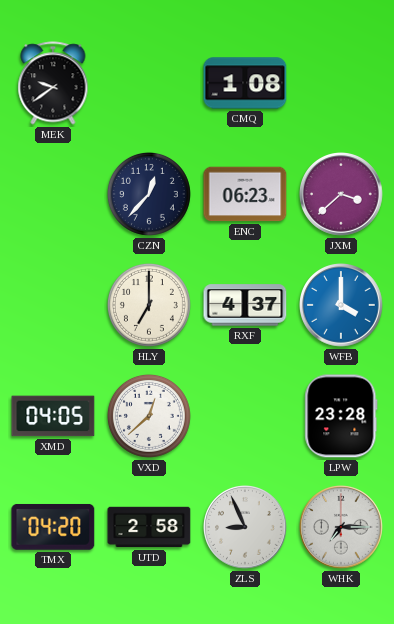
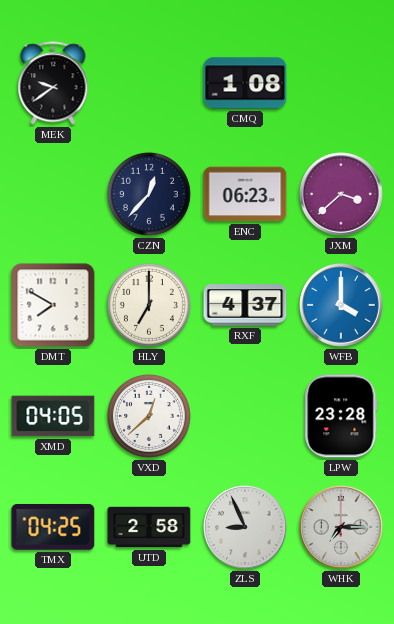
DMT: none -> 7:50 (53, 305)
TMX: 04:20 -> 04:25 (53, 527)
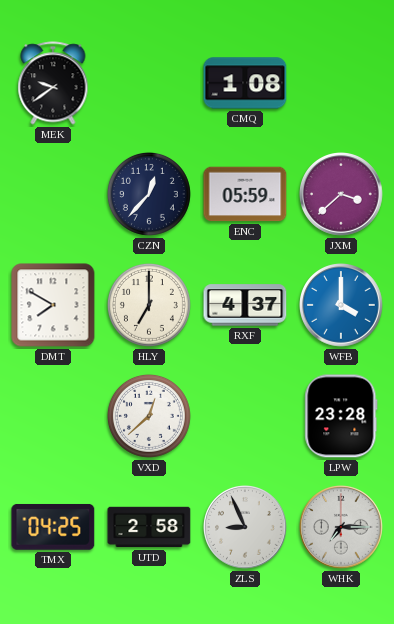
ENC: 06:23 -> 05:59 (245, 194)
XMD: 04:05 -> none (53, 416)
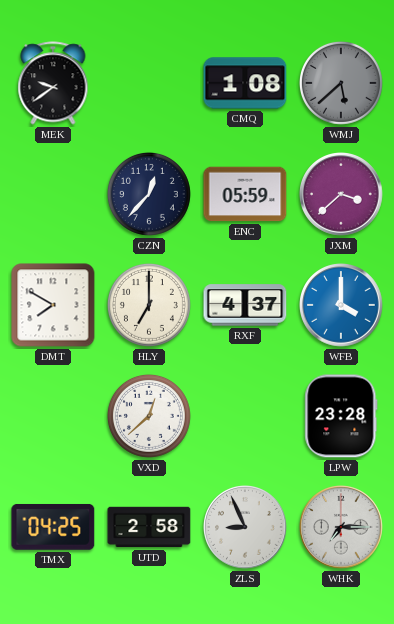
WMJ: none -> 5:38 (341, 83)
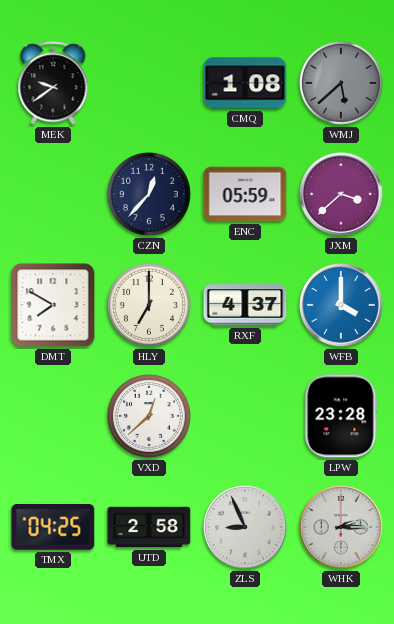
WHK: 7:15 -> 2:15 (341, 527)
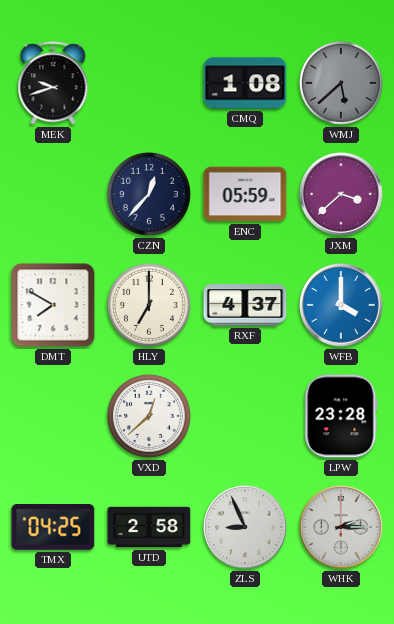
MEK: 9:39 -> 9:42 (53, 83)
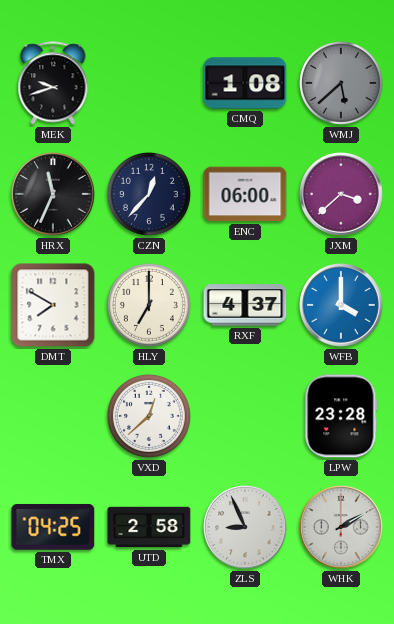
HRX: none -> 11:34 (53, 194)
ENC: 05:59 -> 06:00 (245, 194)
WHK: 2:15 -> 2:10 (341, 527)
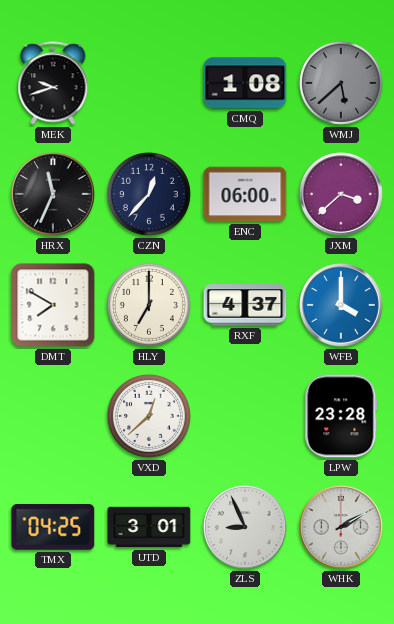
UTD: 2:58 -> 3:01 (149, 527)
